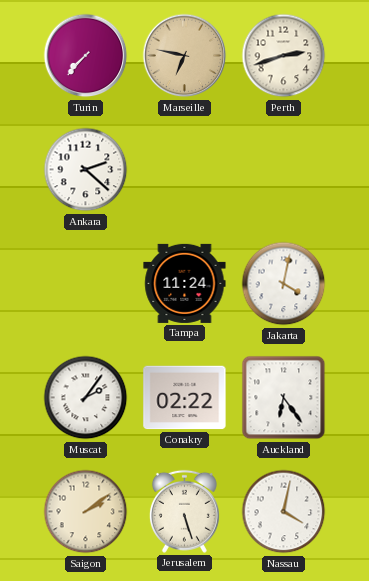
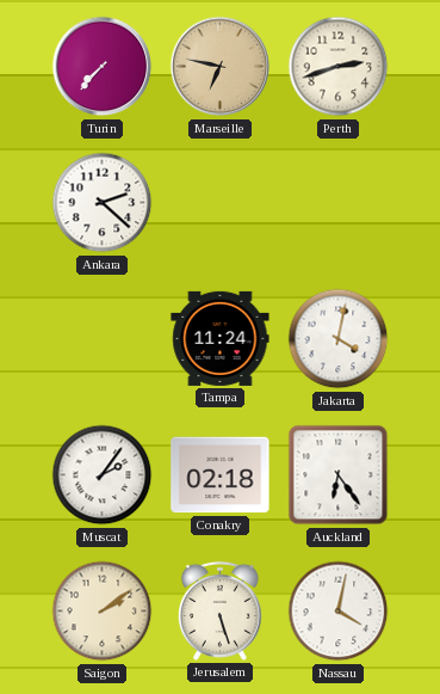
Conakry: 02:22 -> 02:18 (221, 475)
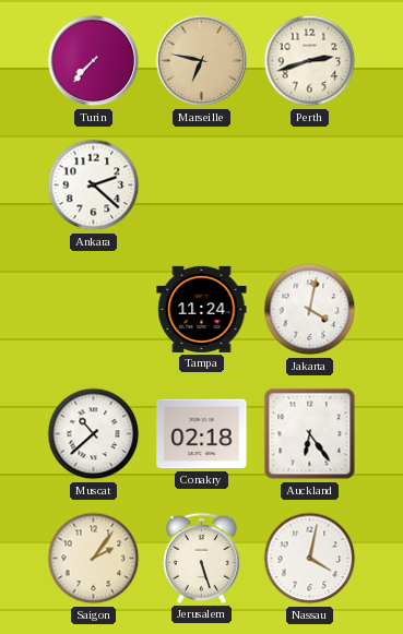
Muscat: 2:06 -> 10:38 (94, 434)
Saigon: 2:09 -> 2:06 (94, 559)
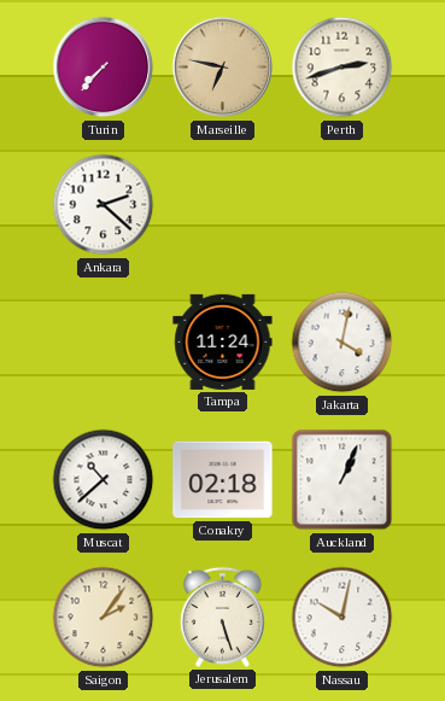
Auckland: 6:24 -> 1:04 (342, 480)
Nassau: 4:02 -> 10:02 (342, 618)
